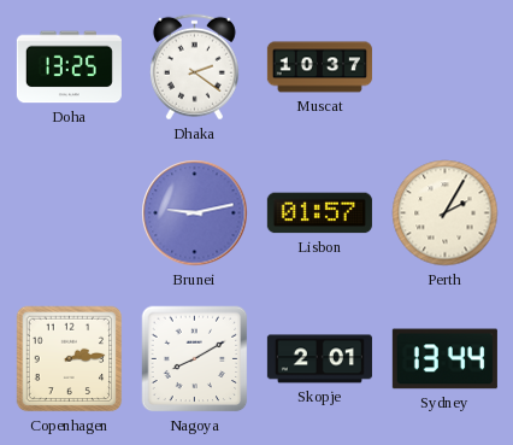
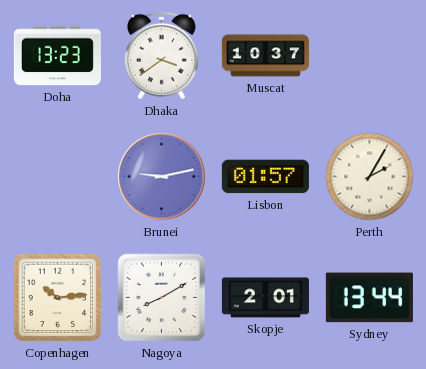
Doha: 13:25 -> 13:23 (57, 56)
Dhaka: 2:21 -> 3:39 (161, 56)
Copenhagen: 2:14 -> 10:14 (58, 298)
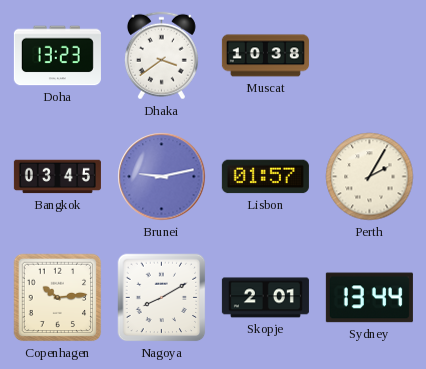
Muscat: 10:37 -> 10:38 (265, 56)
Bangkok: none -> 03:45 (57, 177)
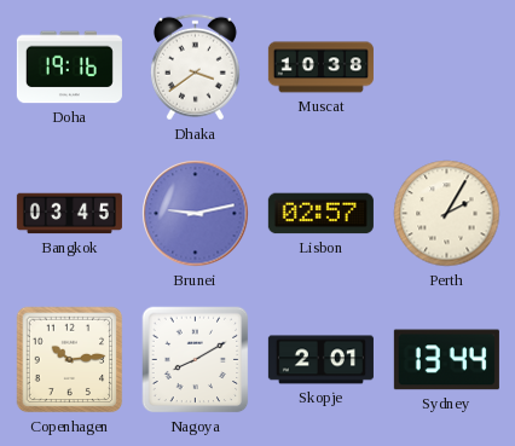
Doha: 13:23 -> 19:16 (69, 68)
Lisbon: 01:57 -> 02:57 (320, 214)
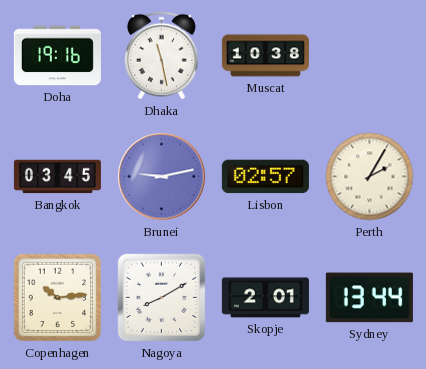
Dhaka: 3:39 -> 11:28 (161, 56)
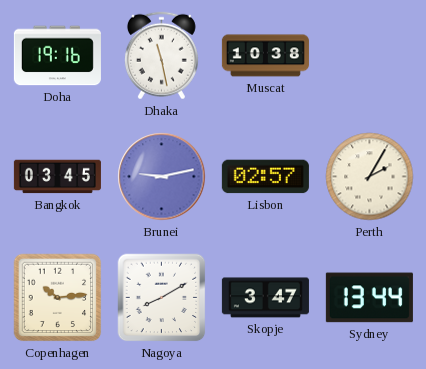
Skopje: 2:01 -> 3:47 (265, 298)
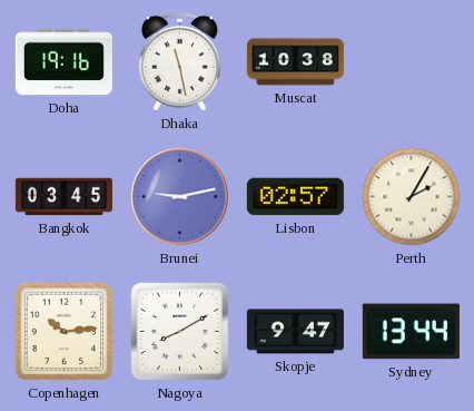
Skopje: 3:47 -> 9:47 (295, 332)
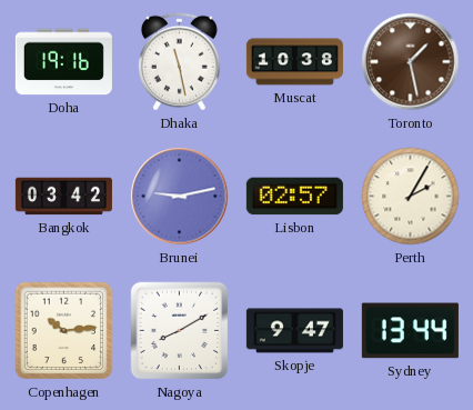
Toronto: none -> 1:28 (411, 62)
Bangkok: 03:45 -> 03:42 (63, 197)
